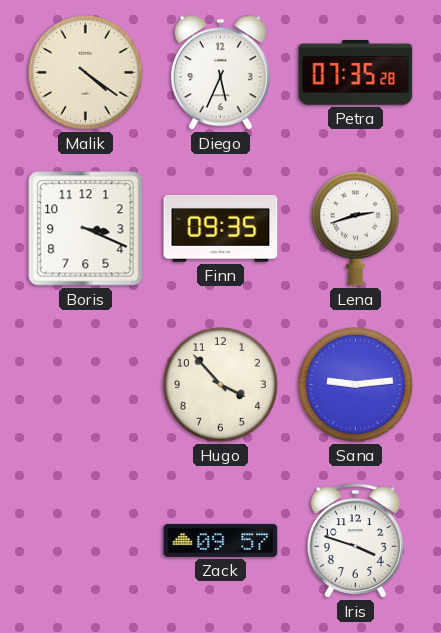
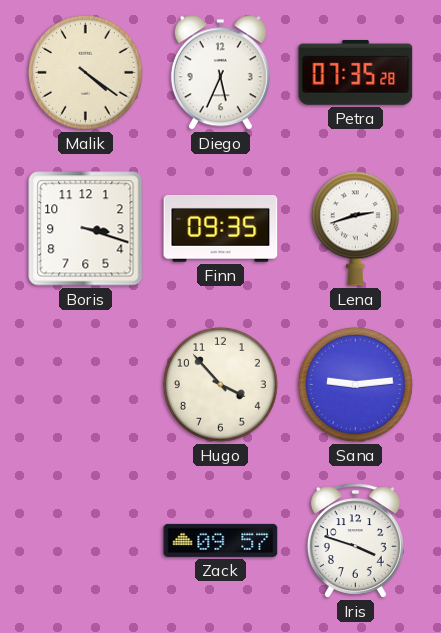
Boris: 3:19 -> 3:18 (86, 229)
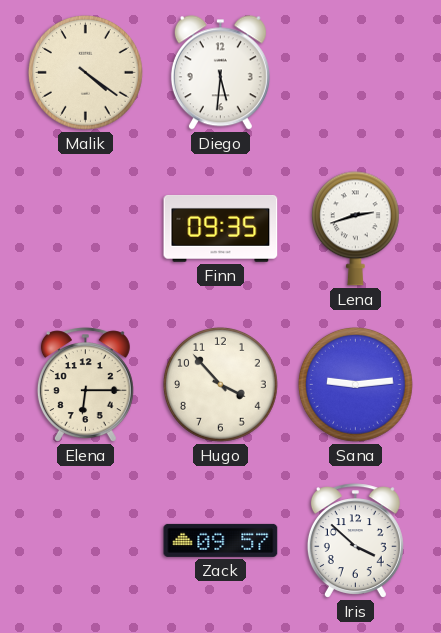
Diego: 5:34 -> 5:31 (220, 73)
Petra: 07:35 -> none (356, 72)
Boris: 3:18 -> none (86, 229)
Elena: none -> 6:15 (85, 385)
Iris: 3:48 -> 3:52 (355, 541)
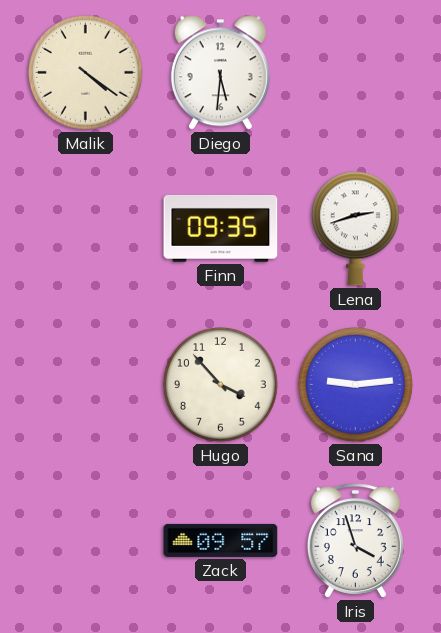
Elena: 6:15 -> none (85, 385)
Iris: 3:52 -> 3:57 (355, 541)
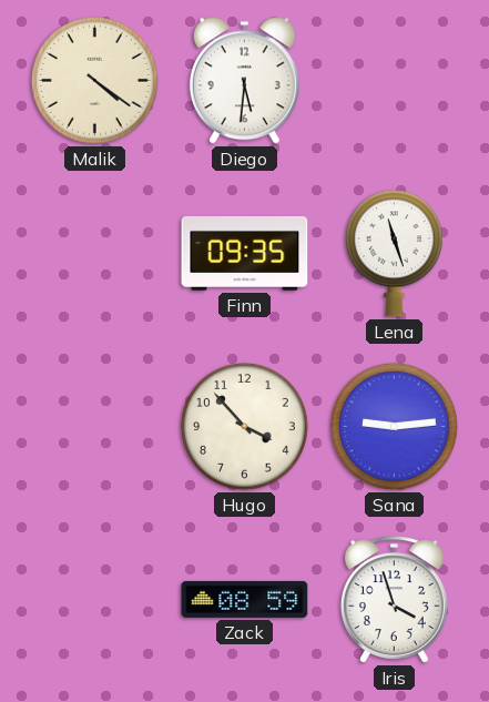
Lena: 2:42 -> 11:27 (394, 254)
Zack: 09:57 -> 08:59 (245, 599)
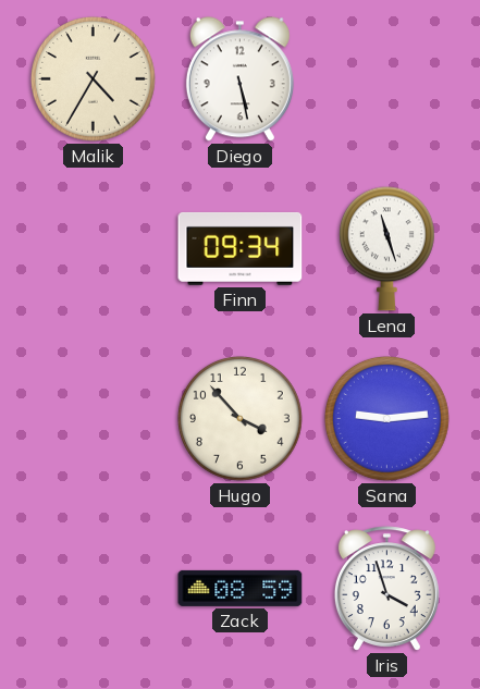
Malik: 4:21 -> 4:35 (94, 79)
Diego: 5:31 -> 5:28 (239, 79)
Finn: 09:35 -> 09:34 (241, 248)
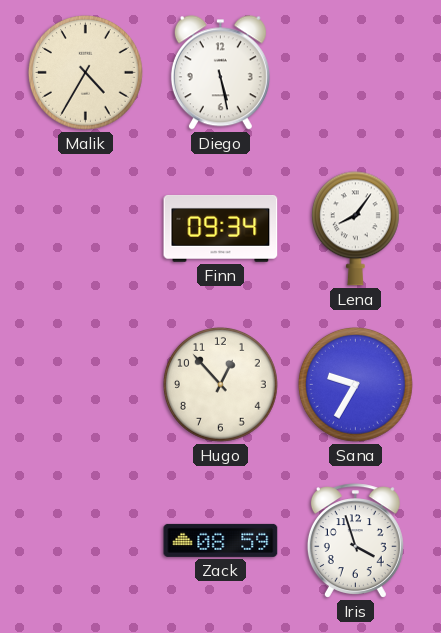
Lena: 11:27 -> 8:06 (355, 229)
Hugo: 3:53 -> 12:53 (221, 385)
Sana: 9:14 -> 9:35 (356, 385)
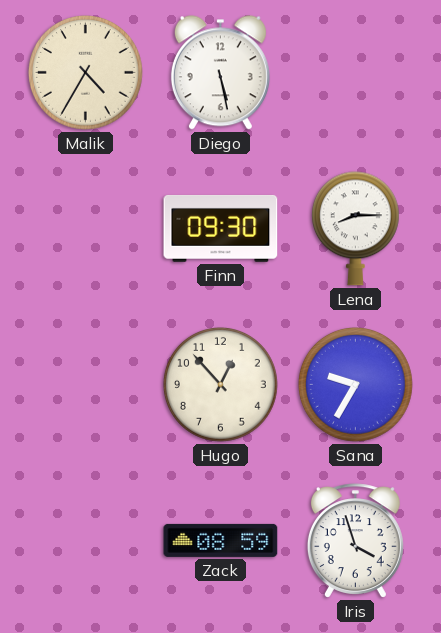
Finn: 09:34 -> 09:30 (221, 228)
Lena: 8:06 -> 8:15 (355, 229)
